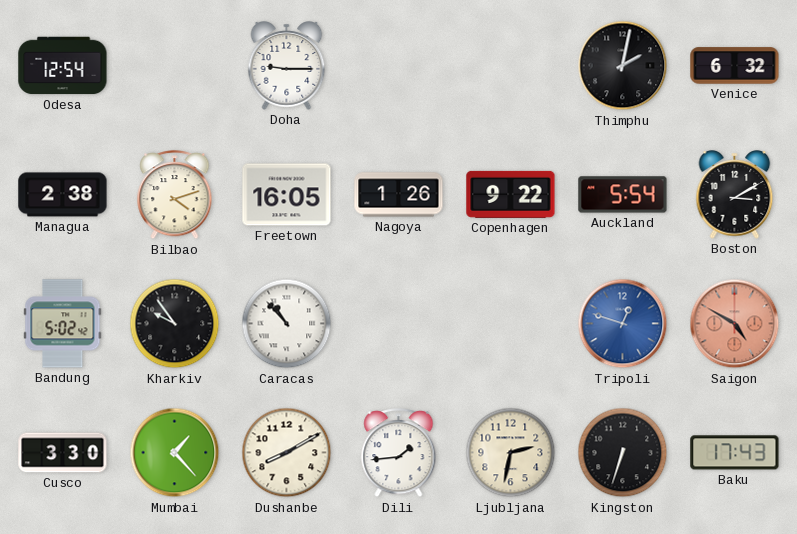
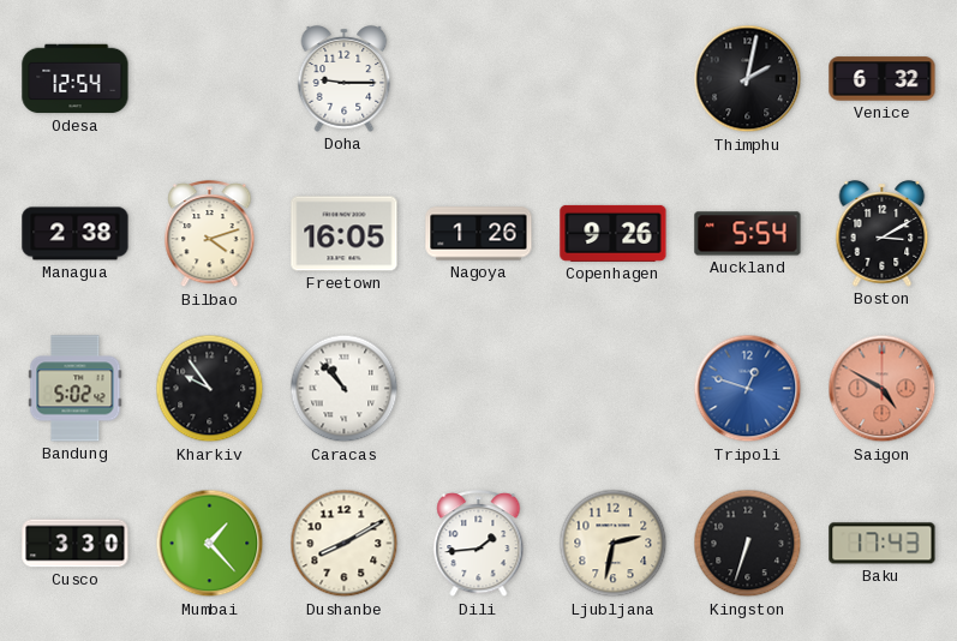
Copenhagen: 9:22 -> 9:26 (614, 233)
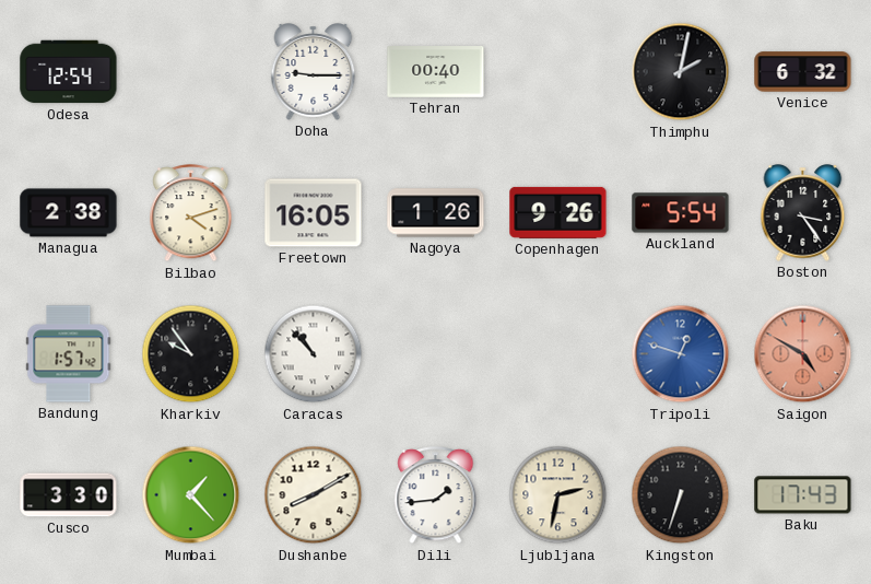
Tehran: none -> 00:40 (436, 72)
Boston: 3:10 -> 3:24 (803, 213)
Bandung: 5:02 -> 1:57 (69, 354)
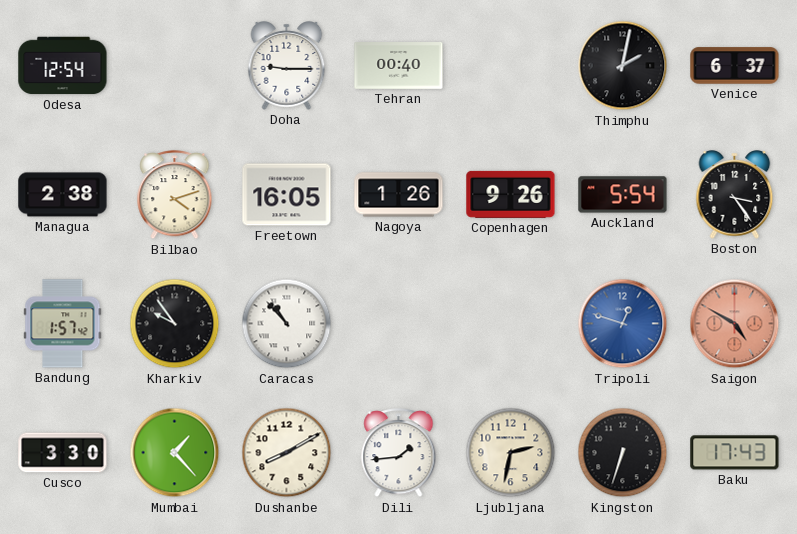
Venice: 6:32 -> 6:37 (735, 66)
